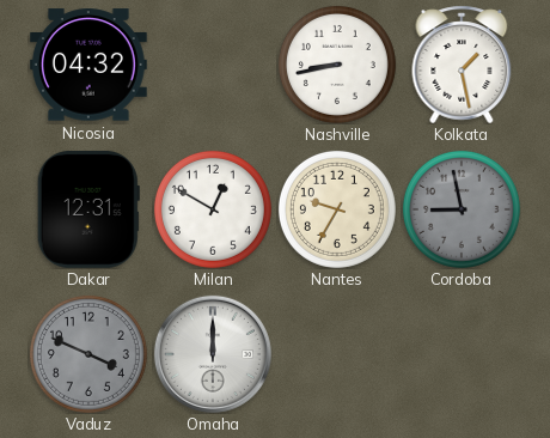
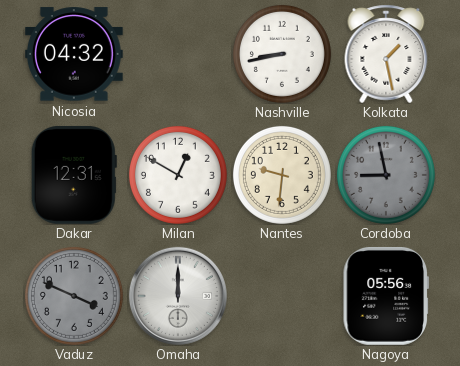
Nantes: 9:35 -> 9:31 (282, 175)
Nagoya: none -> 05:56 (386, 296)
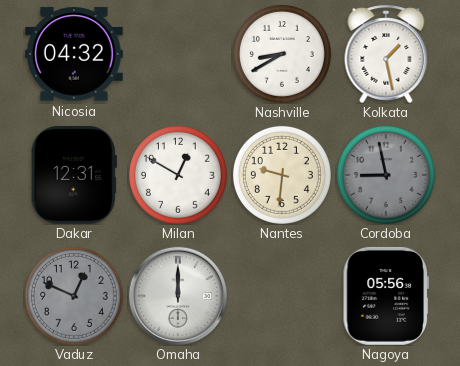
Nashville: 8:43 -> 8:40 (282, 54)
Vaduz: 3:49 -> 12:49 (74, 296)
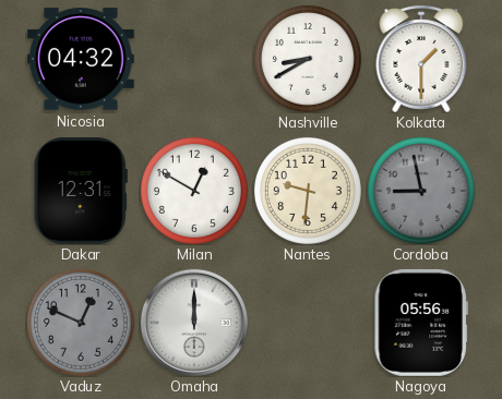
Kolkata: 1:28 -> 1:30 (421, 59)
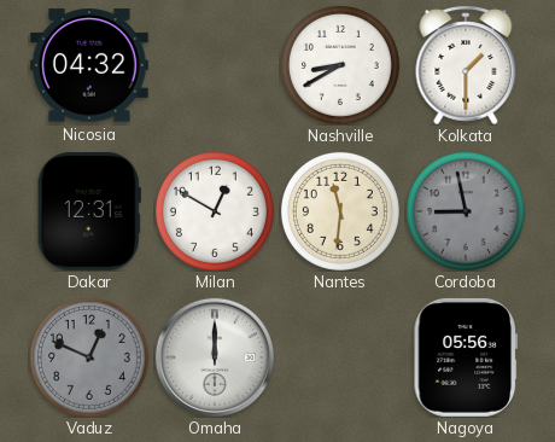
Nantes: 9:31 -> 11:31 (340, 211)
